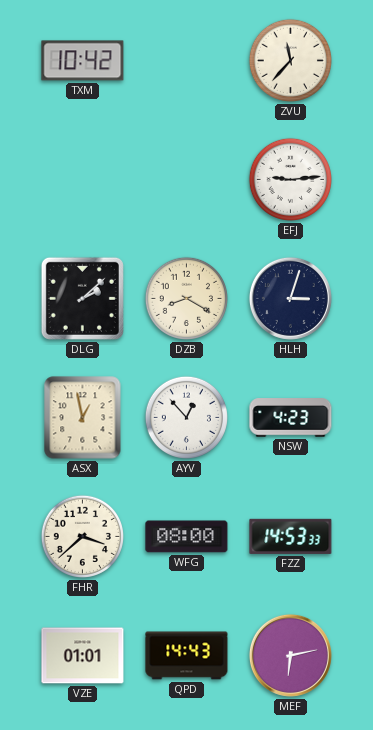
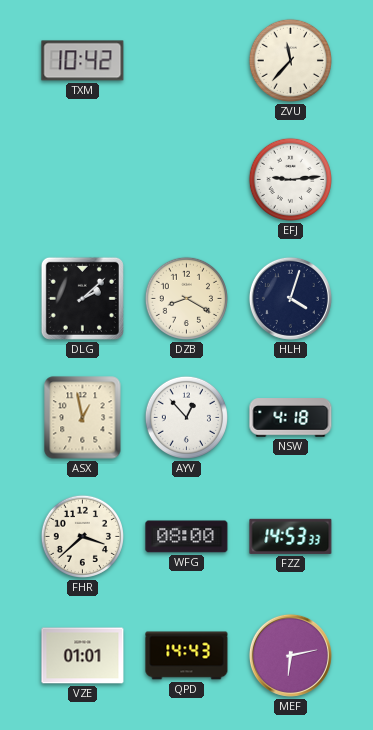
HLH: 3:03 -> 4:03 (290, 298)
NSW: 4:23 -> 4:18 (291, 418)
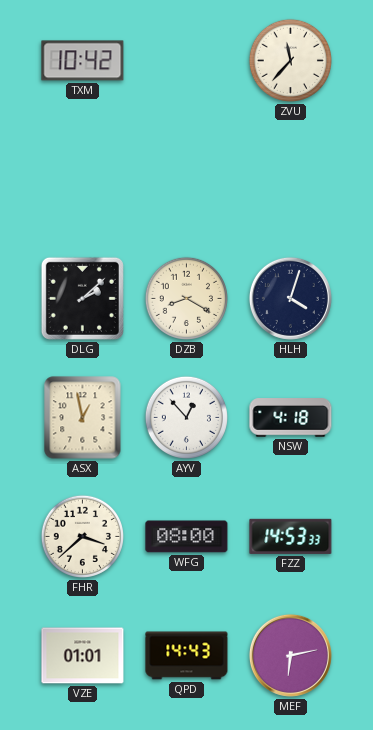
EFJ: 9:14 -> none (290, 179)
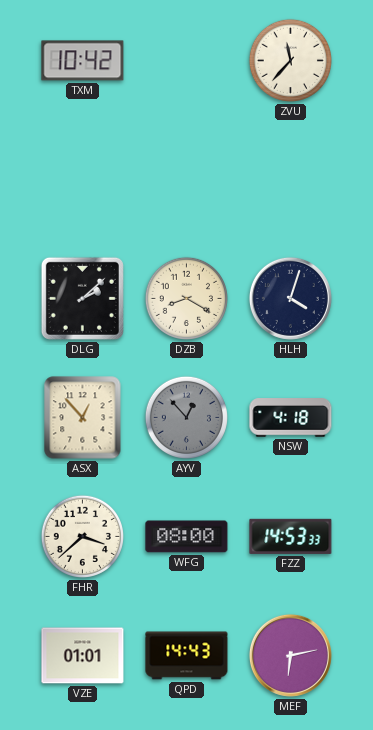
ASX: 12:58 -> 12:53 (83, 418)
AYV dial: white -> grey (186, 417)
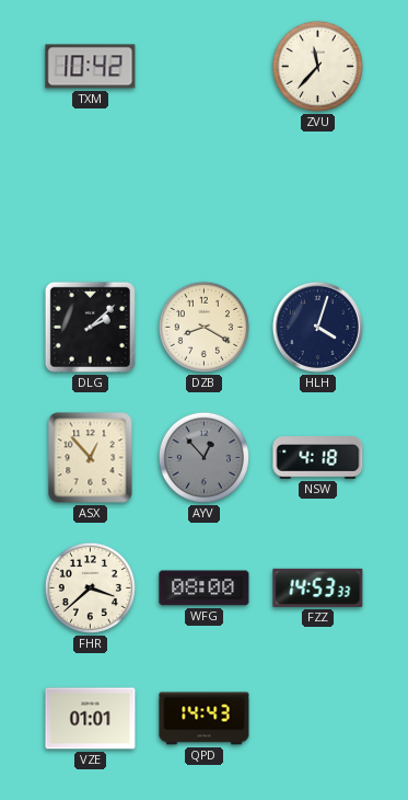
MEF: 6:13 -> none (290, 655)
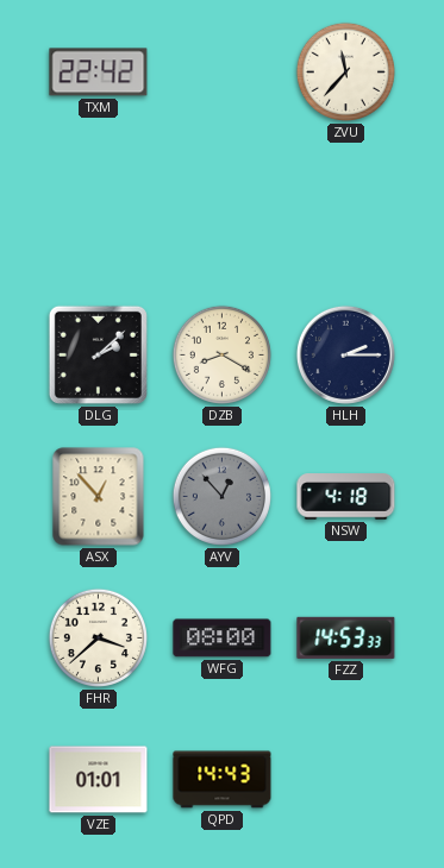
TXM: 10:42 -> 22:42 (99, 73)
HLH: 4:03 -> 2:15 (345, 354)
